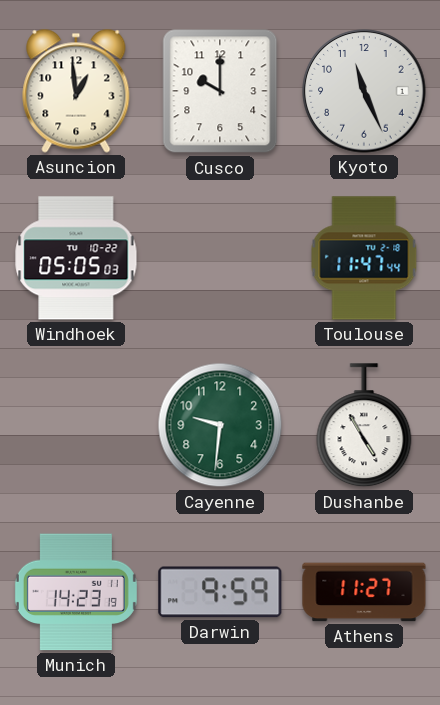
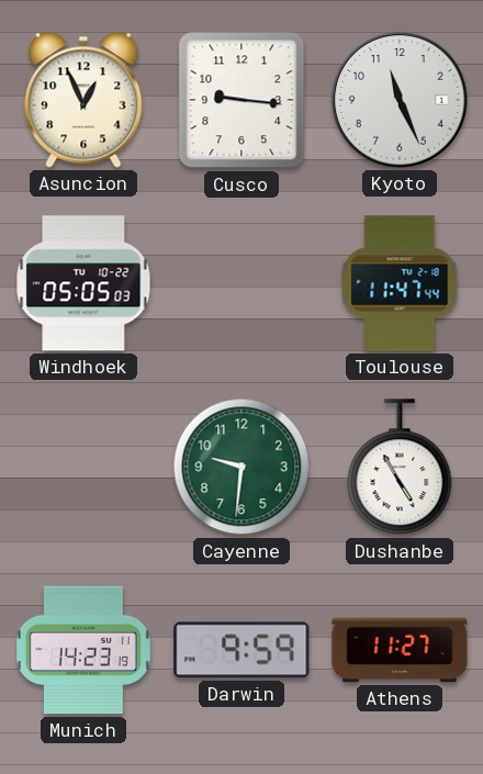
Asuncion: 12:59 -> 12:56 (83, 100)
Cusco: 10:00 -> 9:16 (241, 100)
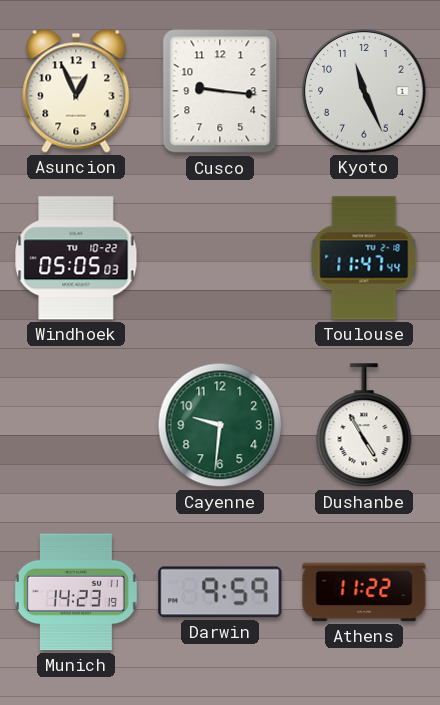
Athens: 11:27 -> 11:22 (364, 592)
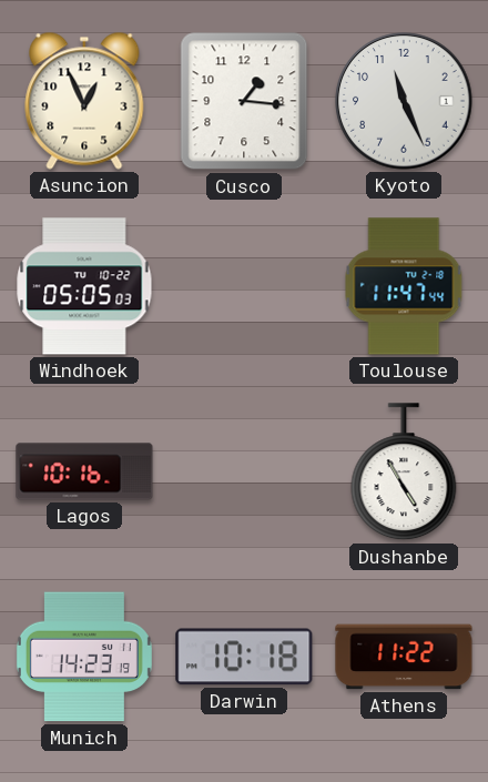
Cusco: 9:16 -> 1:16 (244, 101)
Lagos: none -> 10:16 (84, 471)
Cayenne: 9:31 -> none (220, 425)
Darwin: 9:59 -> 10:18 (244, 657)
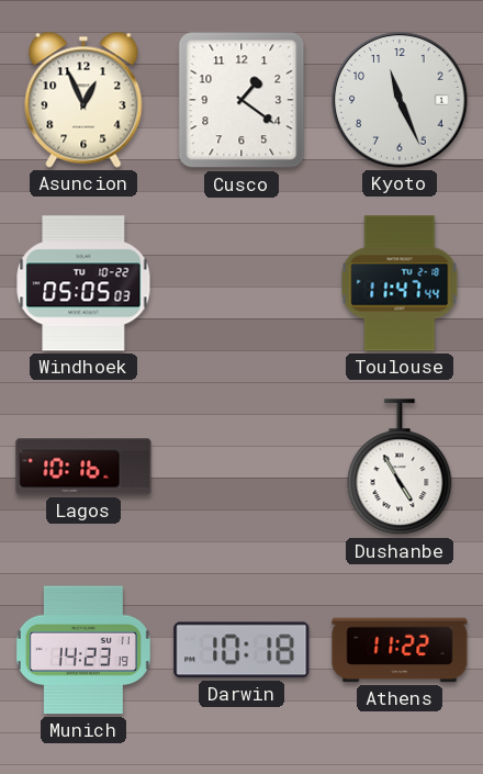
Cusco: 1:16 -> 1:21 (241, 100)
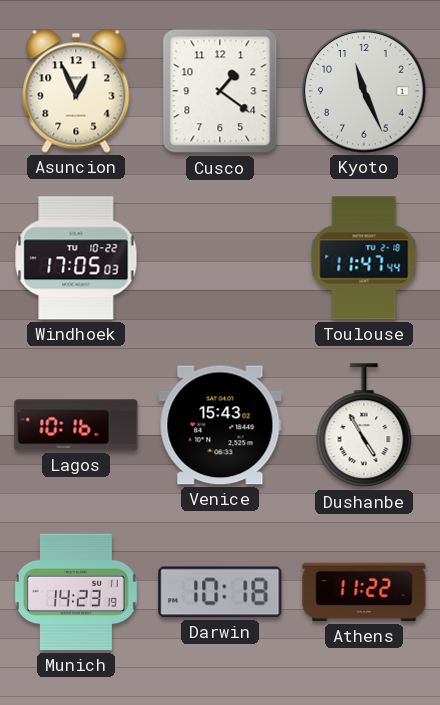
Windhoek: 05:05 -> 17:05 (76, 258)
Venice: none -> 15:43 (220, 425)
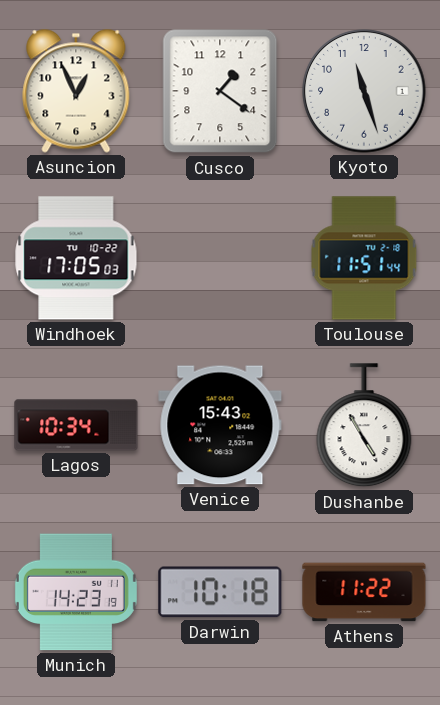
Kyoto: 11:26 -> 11:27 (364, 91)
Toulouse: 11:47 -> 11:51 (364, 258)
Lagos: 10:16 -> 10:34 (76, 425)
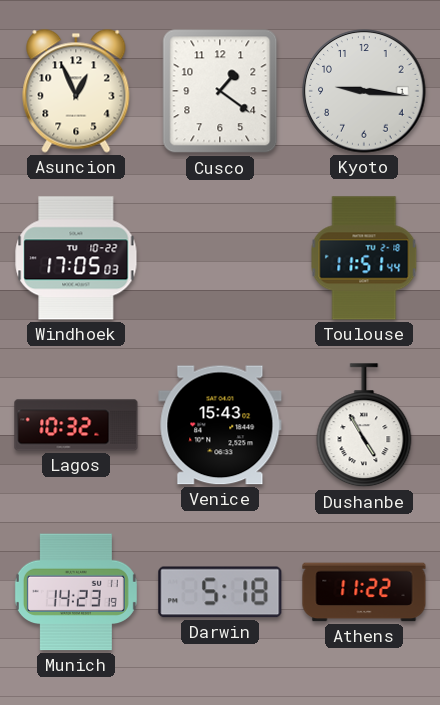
Kyoto: 11:27 -> 9:16 (364, 91)
Lagos: 10:34 -> 10:32 (76, 425)
Darwin: 10:18 -> 5:18 (220, 592)
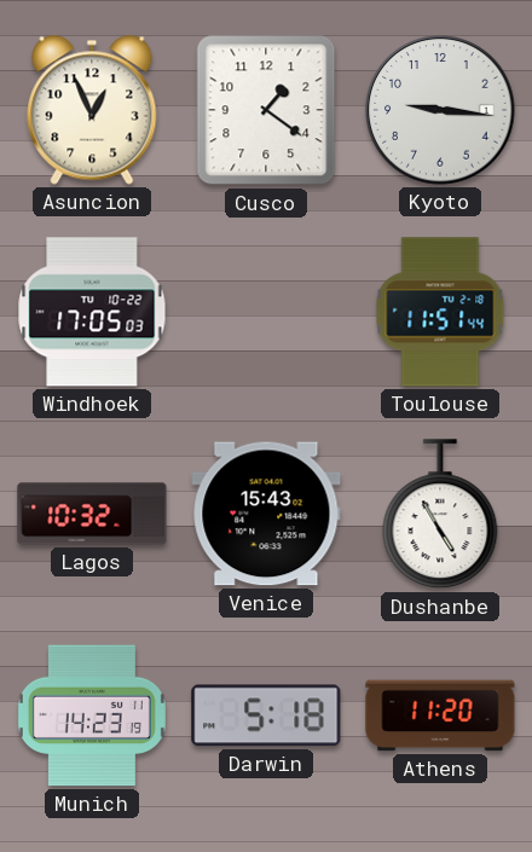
Athens: 11:22 -> 11:20 (440, 715)
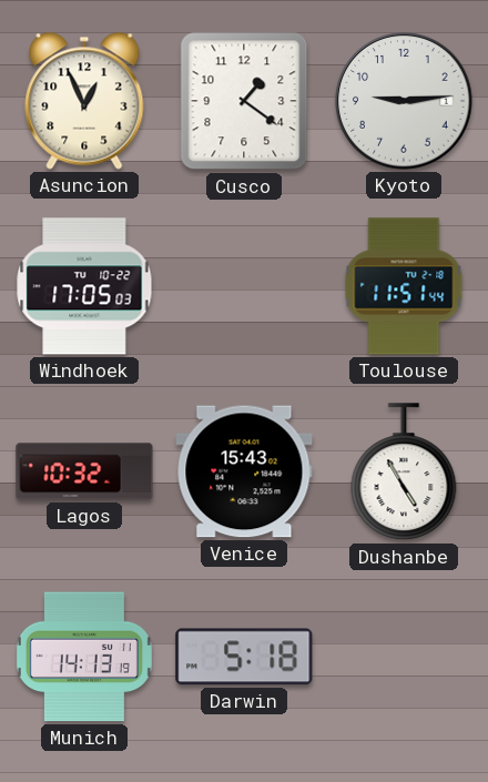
Kyoto: 9:16 -> 9:14 (404, 101)
Munich: 14:23 -> 14:13 (84, 657)
Athens: 11:20 -> none (440, 715)
